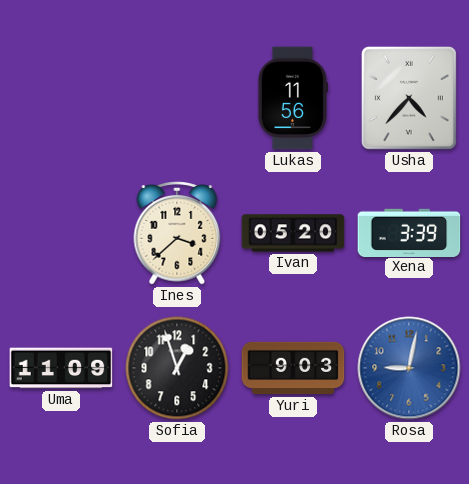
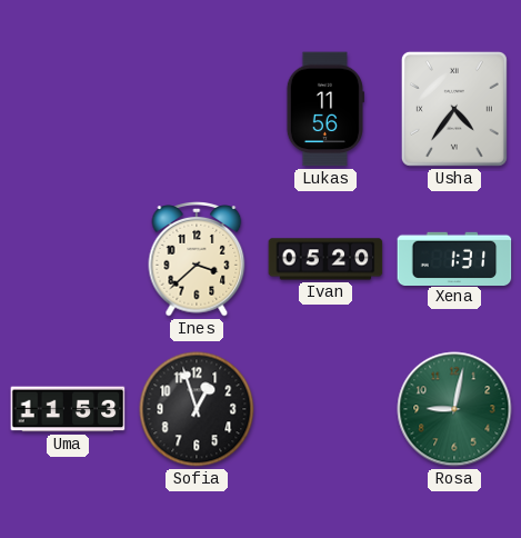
Usha: 4:37 -> 4:36 (454, 109)
Xena: 3:39 -> 1:31 (454, 258)
Uma: 11:09 -> 11:53 (68, 409)
Yuri: 9:03 -> none (293, 368)
Rosa dial: blue -> green (454, 409)
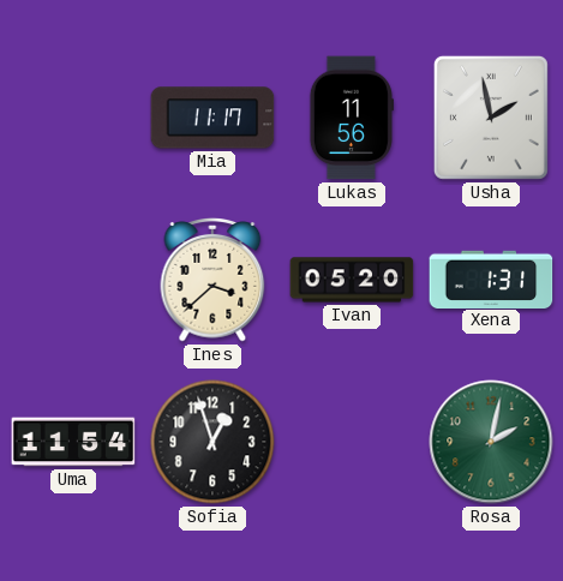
Mia: none -> 11:17 (212, 118)
Usha: 4:36 -> 1:58 (491, 118)
Uma: 11:53 -> 11:54 (73, 442)
Rosa: 9:02 -> 2:02 (491, 442)
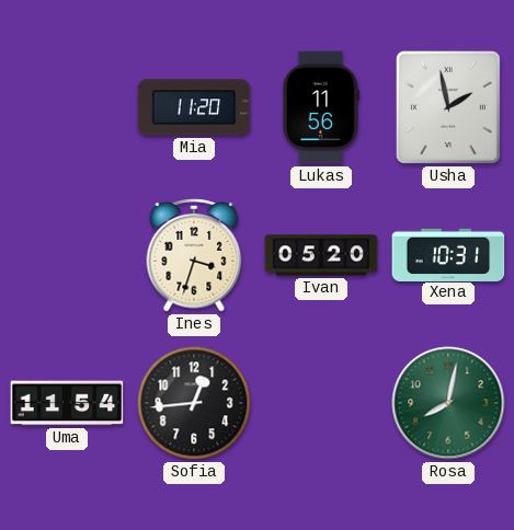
Mia: 11:17 -> 11:20 (194, 107)
Ines: 3:38 -> 3:33 (194, 256)
Xena: 1:31 -> 10:31 (448, 254)
Sofia: 12:57 -> 12:44 (194, 403)
Rosa: 2:02 -> 8:02 (448, 403)
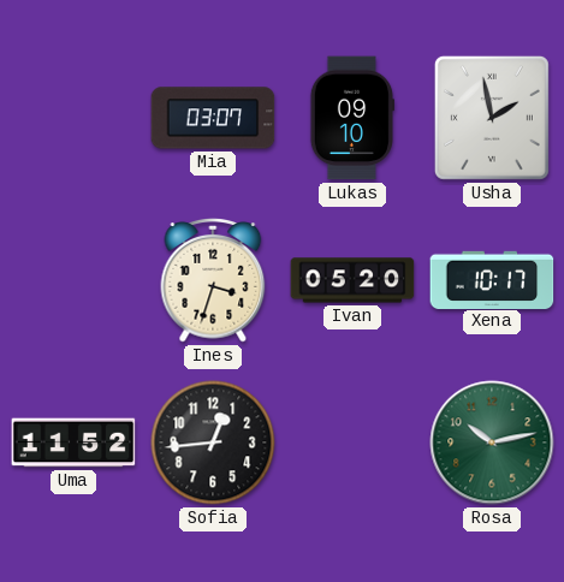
Mia: 11:20 -> 03:07 (213, 118)
Lukas: 11:56 -> 09:10 (352, 118)
Xena: 10:31 -> 10:17 (492, 279)
Uma: 11:54 -> 11:52 (73, 443)
Rosa: 8:02 -> 10:13 (492, 443)
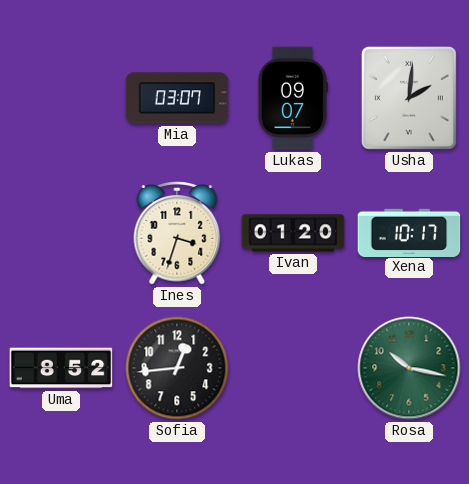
Lukas: 09:10 -> 09:07 (293, 98)
Usha: 1:58 -> 2:01 (409, 98)
Ivan: 05:20 -> 01:20 (293, 233)
Uma: 11:52 -> 8:52 (61, 368)
Rosa: 10:13 -> 10:17 (409, 368)
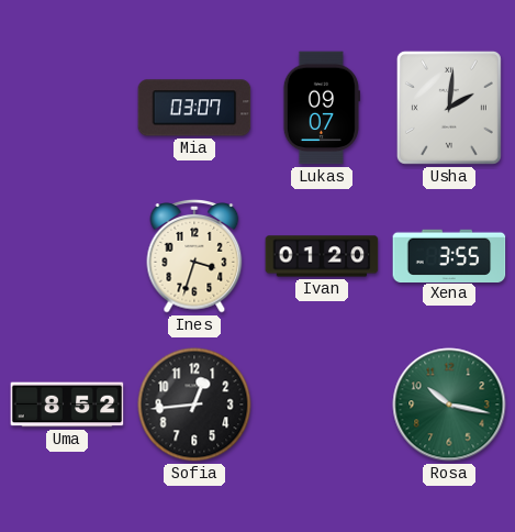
Xena: 10:17 -> 3:55 (449, 255)
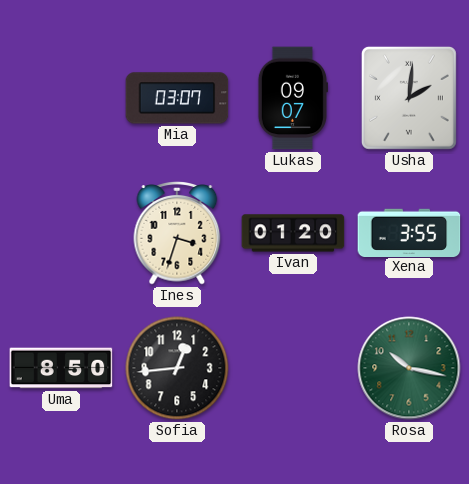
Uma: 8:52 -> 8:50 (61, 368)
